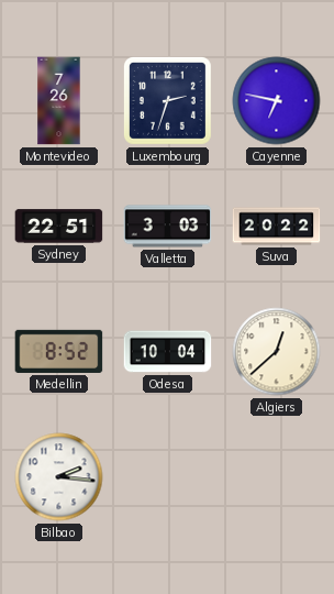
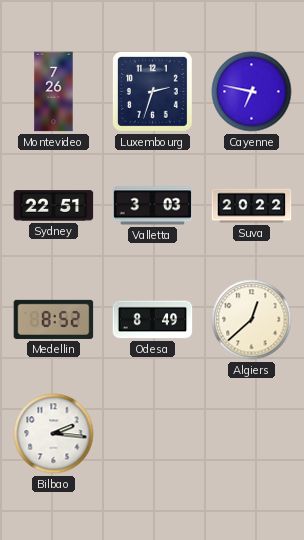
Odesa: 10:04 -> 8:49 (153, 320)
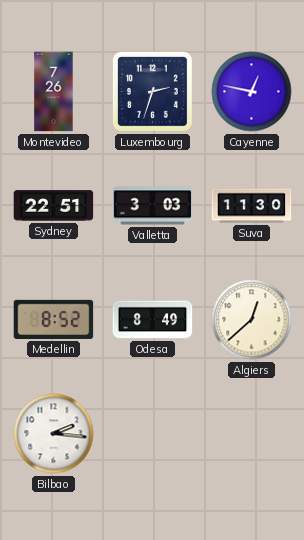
Cayenne: 6:47 -> 12:47 (252, 92)
Suva: 20:22 -> 11:30 (252, 206)
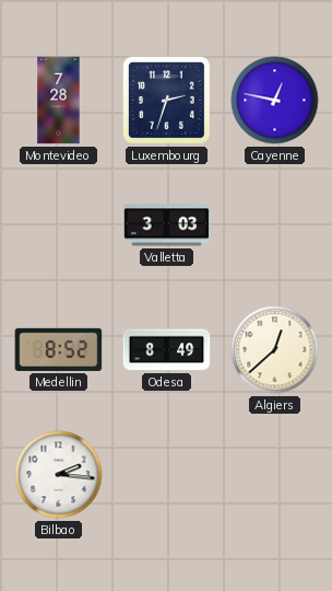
Montevideo: 7:26 -> 7:28 (59, 101)
Sydney: 22:51 -> none (54, 206)
Suva: 11:30 -> none (252, 206)
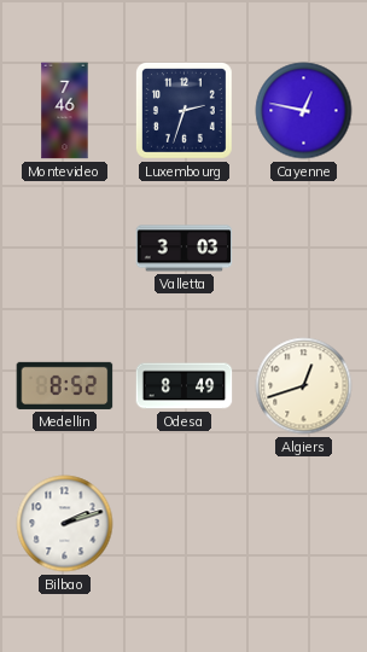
Montevideo: 7:28 -> 7:46 (65, 111)
Algiers: 12:38 -> 12:42 (304, 386)
Bilbao: 2:16 -> 2:12 (65, 524)
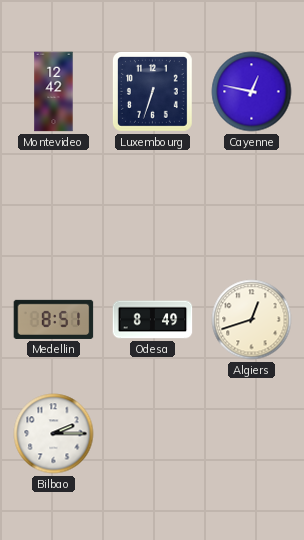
Montevideo: 7:46 -> 12:42 (54, 92)
Luxembourg: 2:33 -> 6:33 (152, 91)
Valletta: 3:03 -> none (185, 249)
Medellin: 8:52 -> 8:51 (54, 319)
Bilbao: 2:12 -> 2:15 (54, 434)
